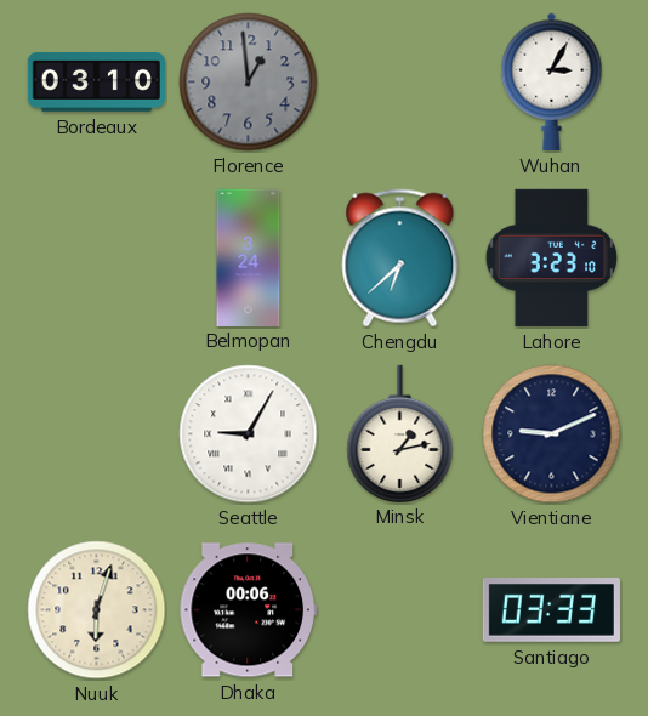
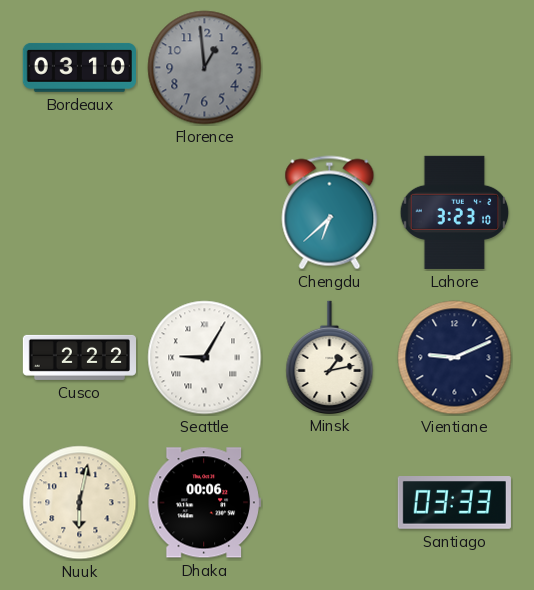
Wuhan: 3:05 -> none (552, 81)
Belmopan: 3:24 -> none (249, 257)
Cusco: none -> 2:22 (79, 357)
Nuuk: 6:03 -> 6:02 (80, 503)
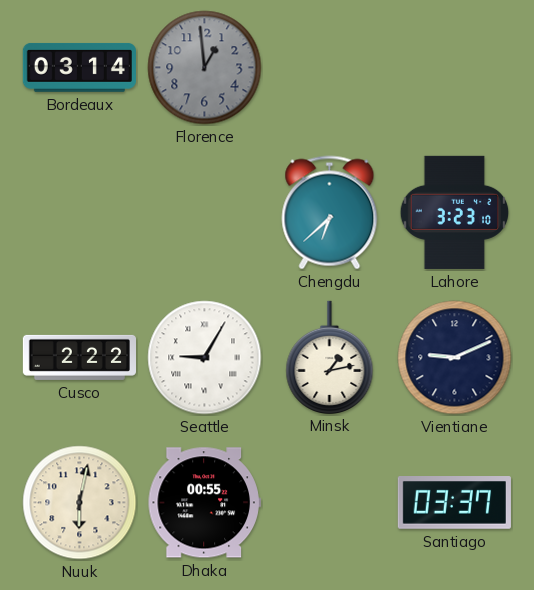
Bordeaux: 03:10 -> 03:14 (79, 67)
Dhaka: 00:06 -> 00:55 (204, 503)
Santiago: 03:33 -> 03:37 (454, 503)
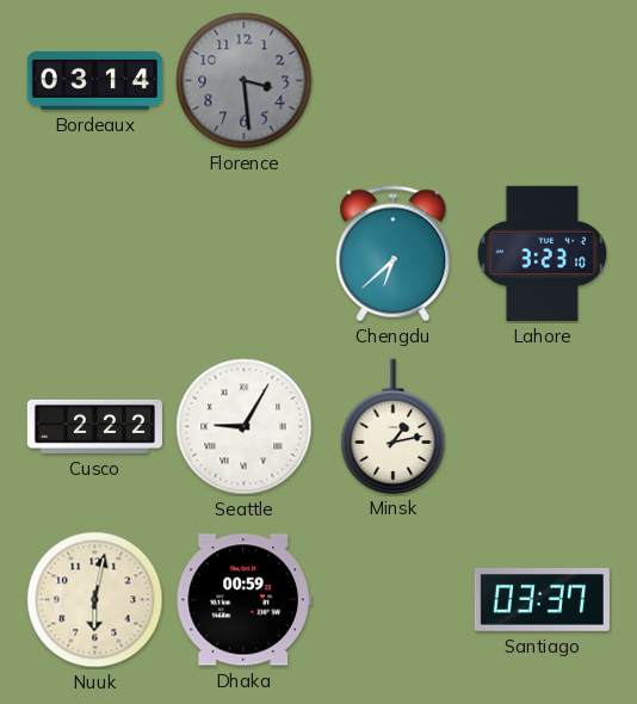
Florence: 12:59 -> 3:29 (245, 81)
Vientiane: 9:11 -> none (455, 358)
Dhaka: 00:55 -> 00:59 (243, 600)
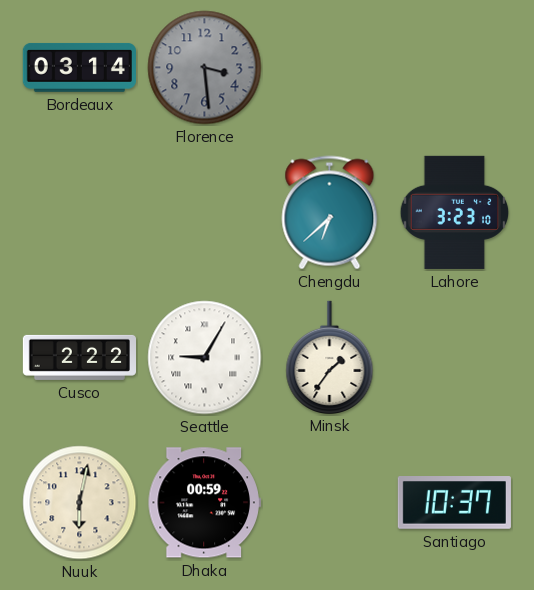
Minsk: 1:13 -> 1:36 (330, 357)
Santiago: 03:37 -> 10:37 (454, 503)
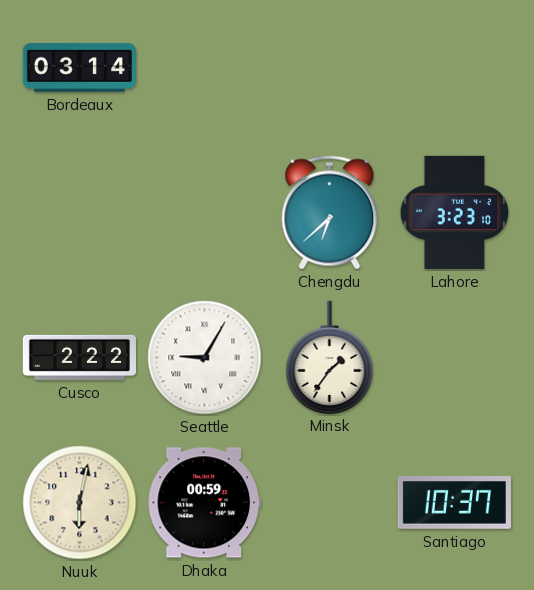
Florence: 3:29 -> none (205, 68)
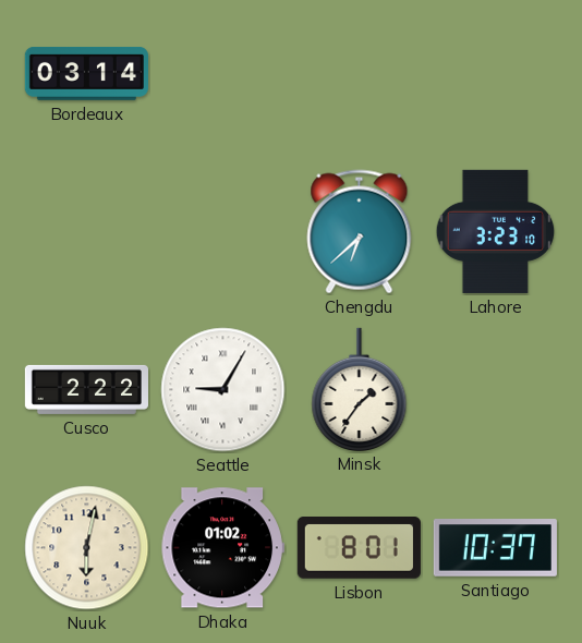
Dhaka: 00:59 -> 01:02 (222, 548)
Lisbon: none -> 8:01 (359, 548)
